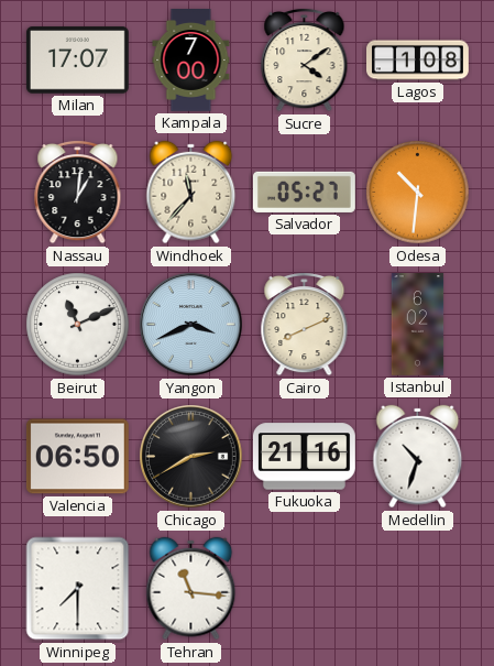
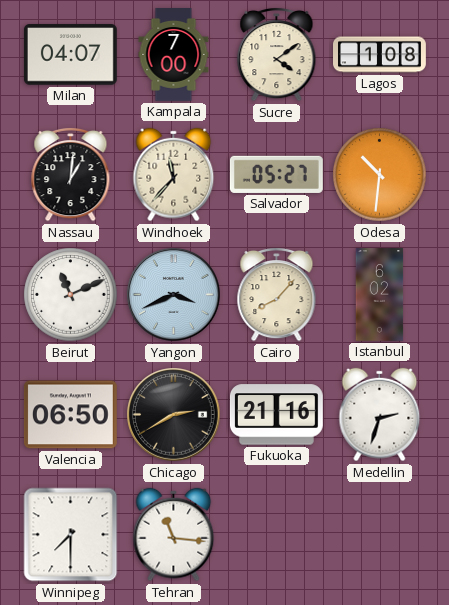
Milan: 17:07 -> 04:07 (70, 55)
Cairo: 8:11 -> 8:07 (277, 294)
Medellin: 10:33 -> 2:33 (380, 415)
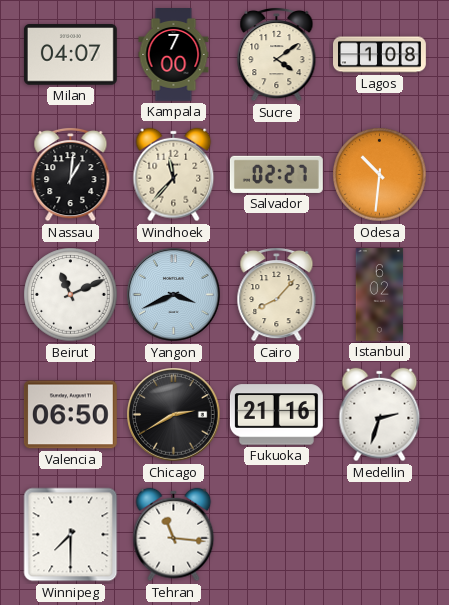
Salvador: 05:27 -> 02:27 (276, 174)
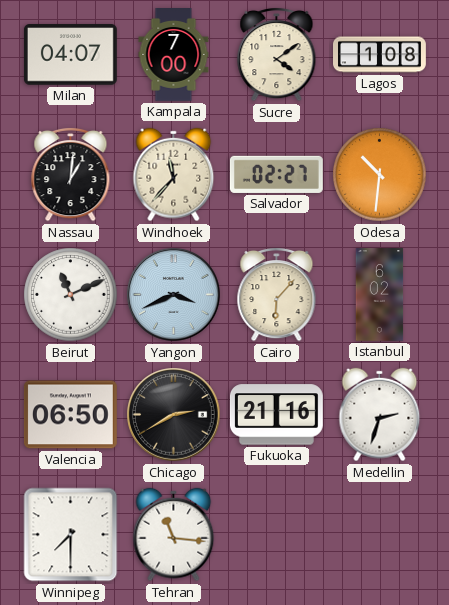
Cairo: 8:07 -> 6:07 (277, 294)
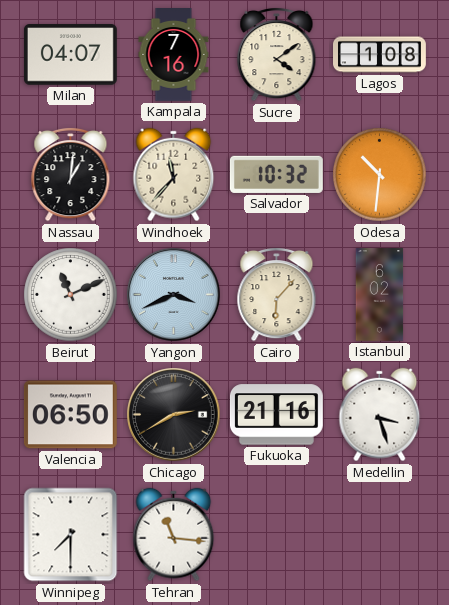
Kampala: 7:00 -> 7:16 (174, 55)
Salvador: 02:27 -> 10:32 (276, 174)
Medellin: 2:33 -> 3:27 (380, 415)
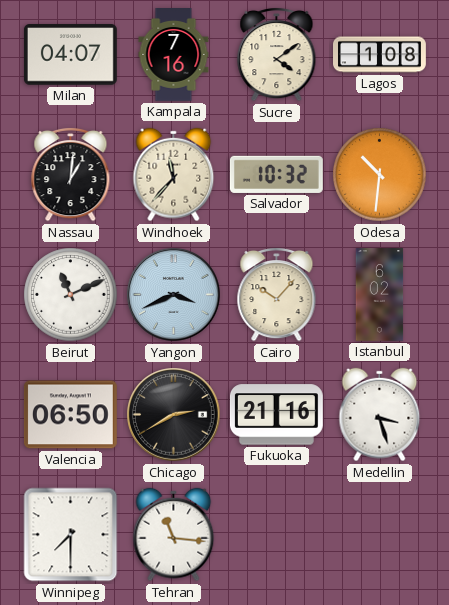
Cairo: 6:07 -> 10:07 (277, 294)
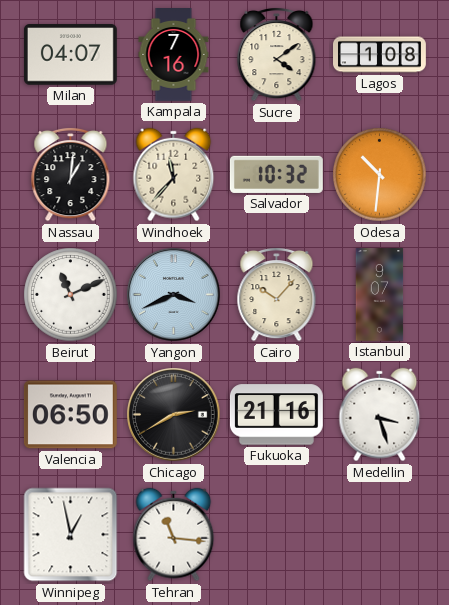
Istanbul: 6:02 -> 9:07 (380, 295)
Winnipeg: 7:30 -> 12:58 (71, 535)
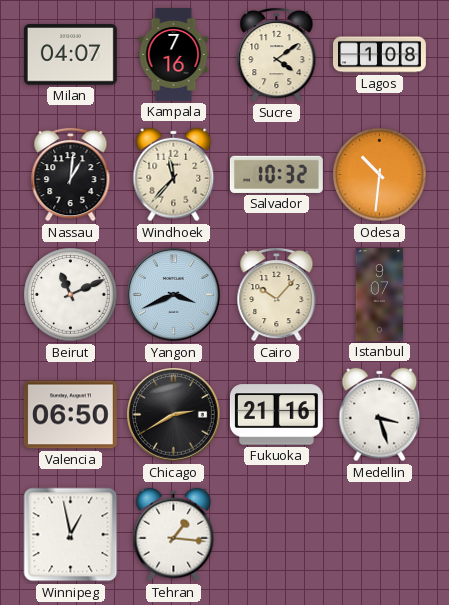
Tehran: 11:16 -> 1:16 (174, 535)
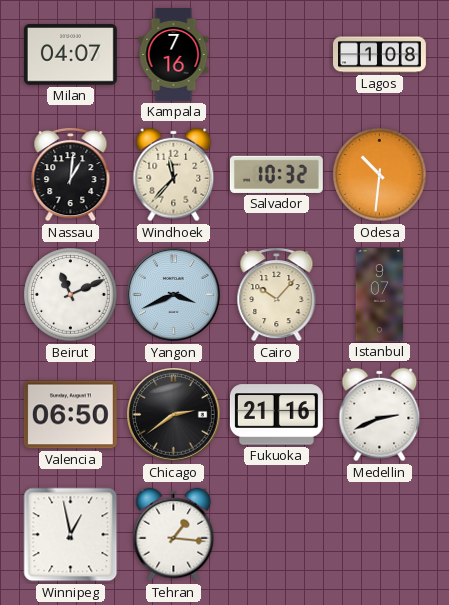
Sucre: 4:09 -> none (277, 54)
Chicago: 2:40 -> 2:39 (174, 415)
Medellin: 3:27 -> 2:41 (380, 415)
